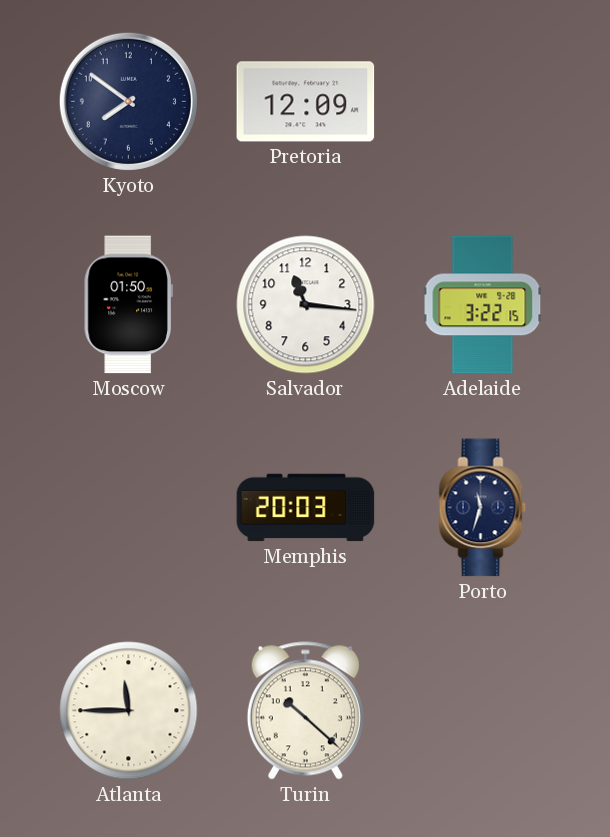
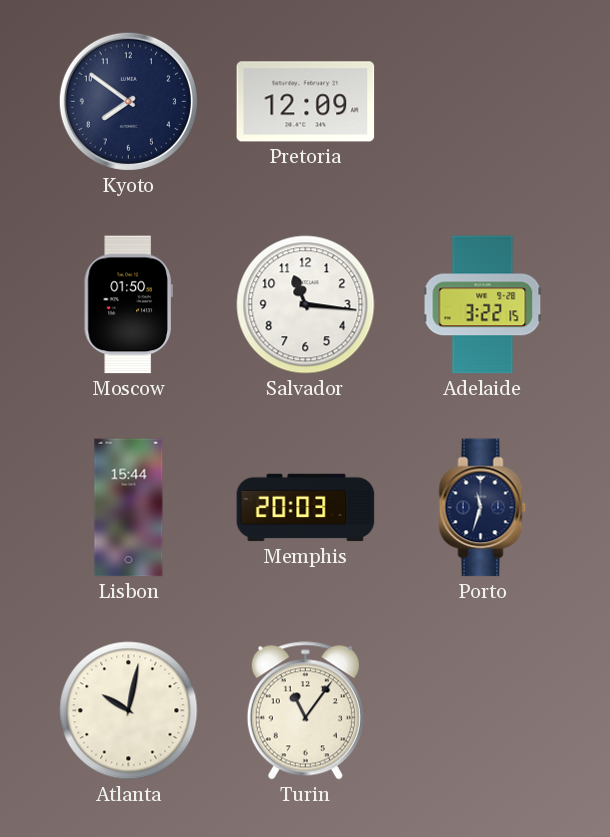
Lisbon: none -> 15:44 (129, 508)
Atlanta: 11:45 -> 10:02 (129, 711)
Turin: 10:22 -> 11:06 (305, 711)
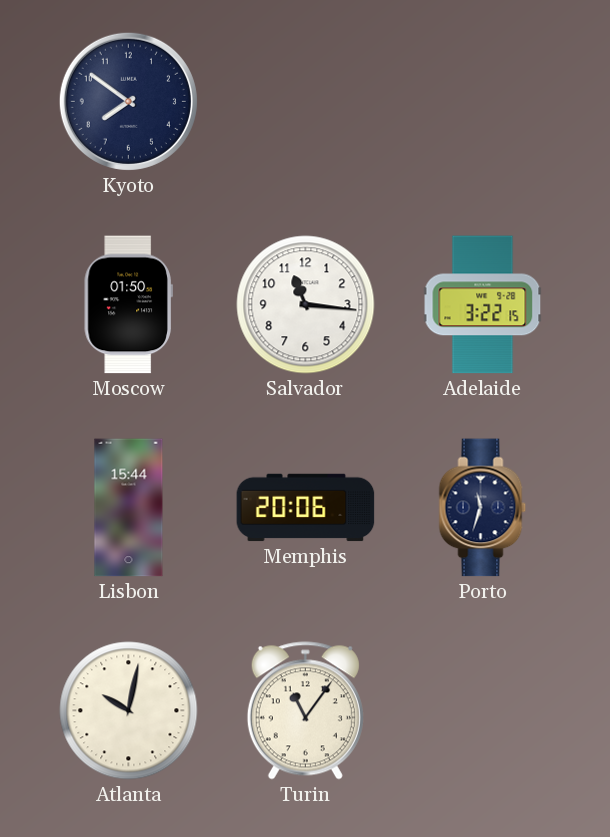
Pretoria: 12:09 -> none (306, 102)
Memphis: 20:03 -> 20:06 (306, 508)
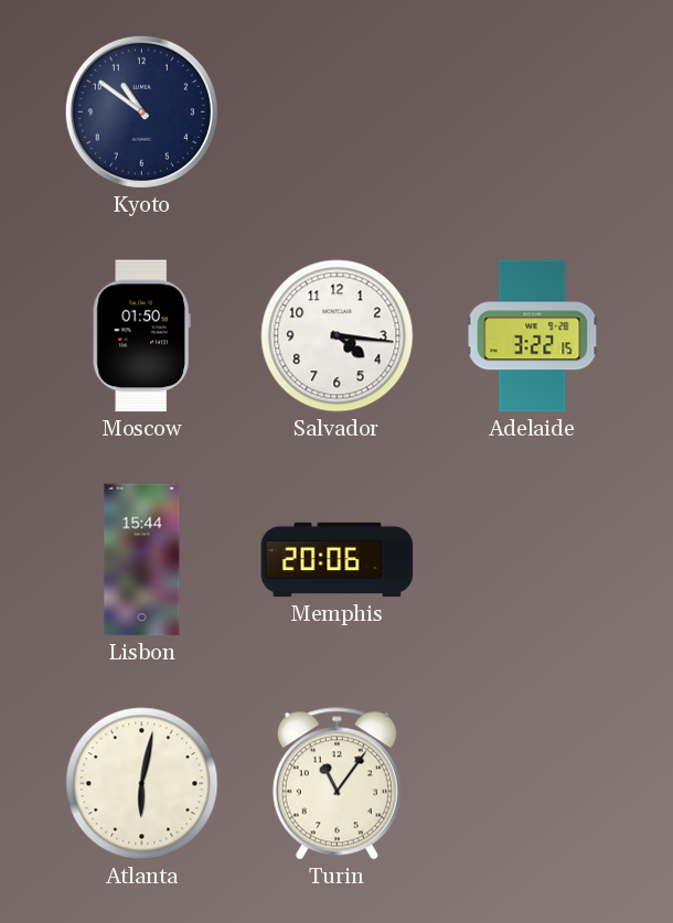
Kyoto: 7:51 -> 10:51 (141, 111)
Salvador: 11:16 -> 4:16 (338, 336)
Porto: 11:33 -> none (483, 508)
Atlanta: 10:02 -> 6:02 (142, 784)
